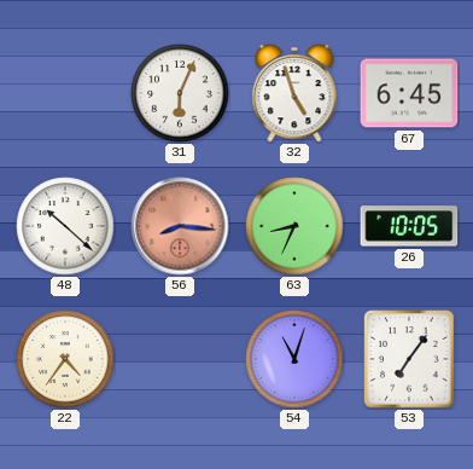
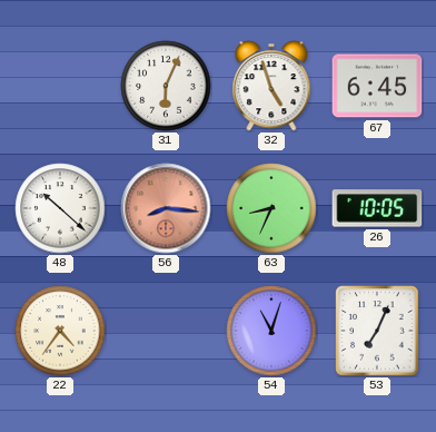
53: 7:06 -> 7:04 (377, 331)
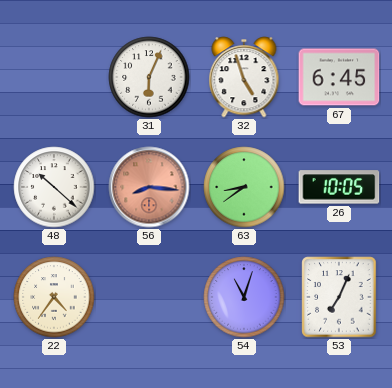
63: 8:34 -> 8:39 (244, 187)
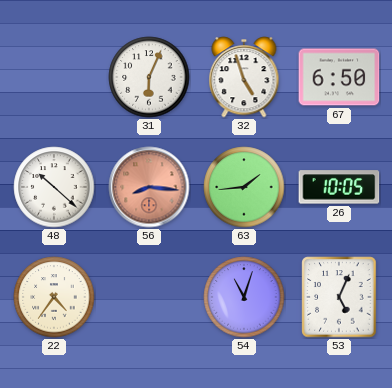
67: 6:45 -> 6:50 (339, 77)
63: 8:39 -> 1:44 (244, 187)
53: 7:04 -> 5:04 (339, 297)
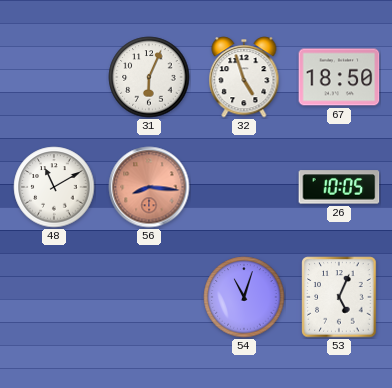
67: 6:50 -> 18:50 (339, 77)
48: 10:22 -> 11:10 (54, 187)
63: 1:44 -> none (244, 187)
22: 4:36 -> none (54, 297)
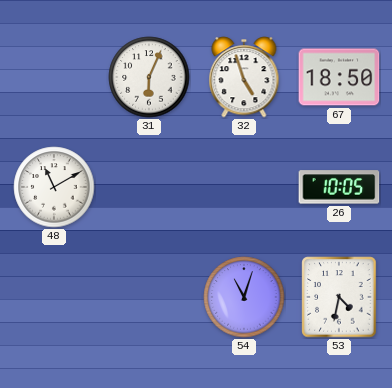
56: 8:16 -> none (149, 187)
53: 5:04 -> 4:32 (339, 297)
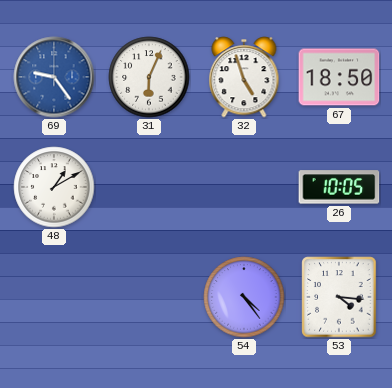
69: none -> 9:24 (54, 77)
48: 11:10 -> 1:10 (54, 187)
54: 11:03 -> 4:24 (244, 297)
53: 4:32 -> 4:16 (339, 297)
